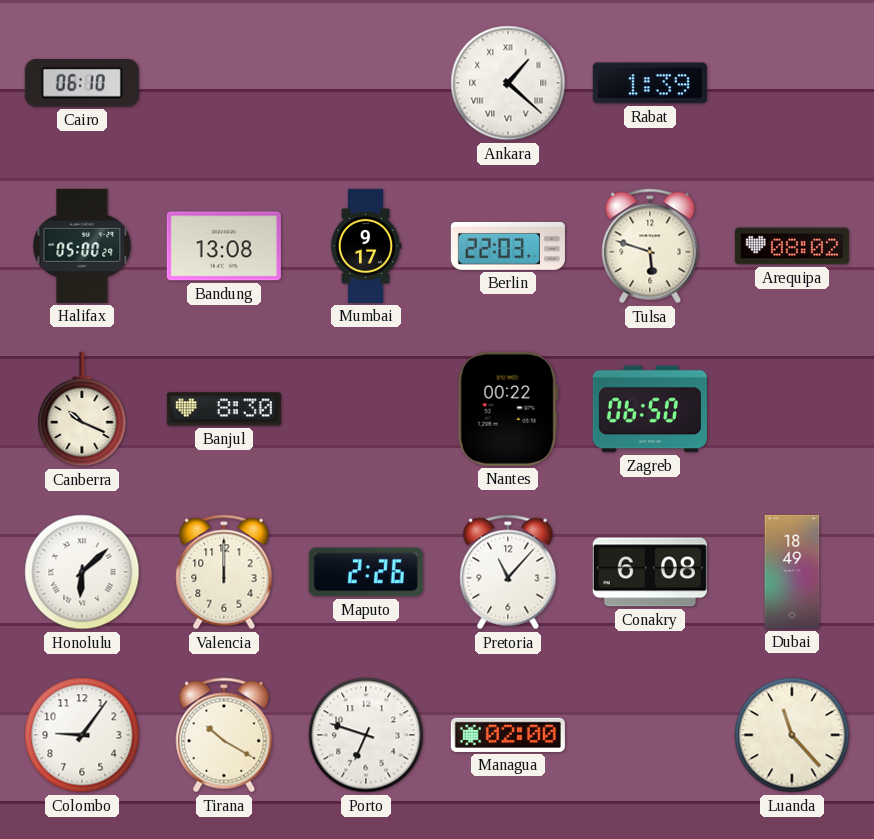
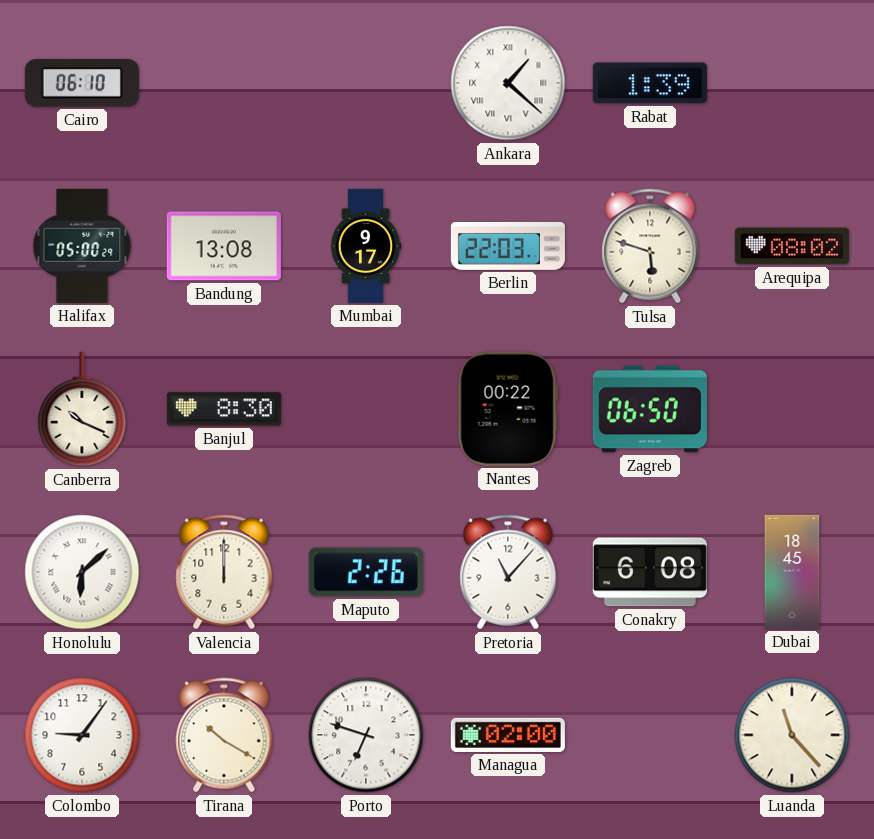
Dubai: 18:49 -> 18:45 (792, 572)
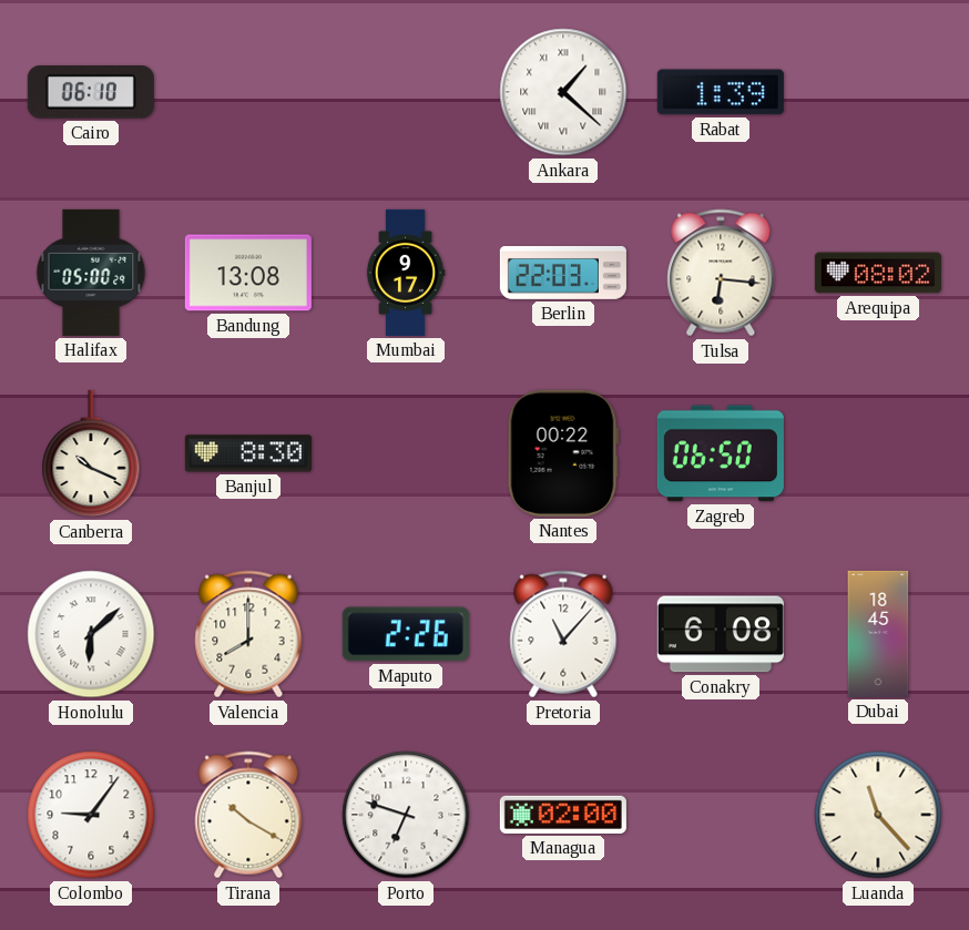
Tulsa: 5:48 -> 6:16 (721, 273)
Valencia: 12:00 -> 8:00 (248, 634)
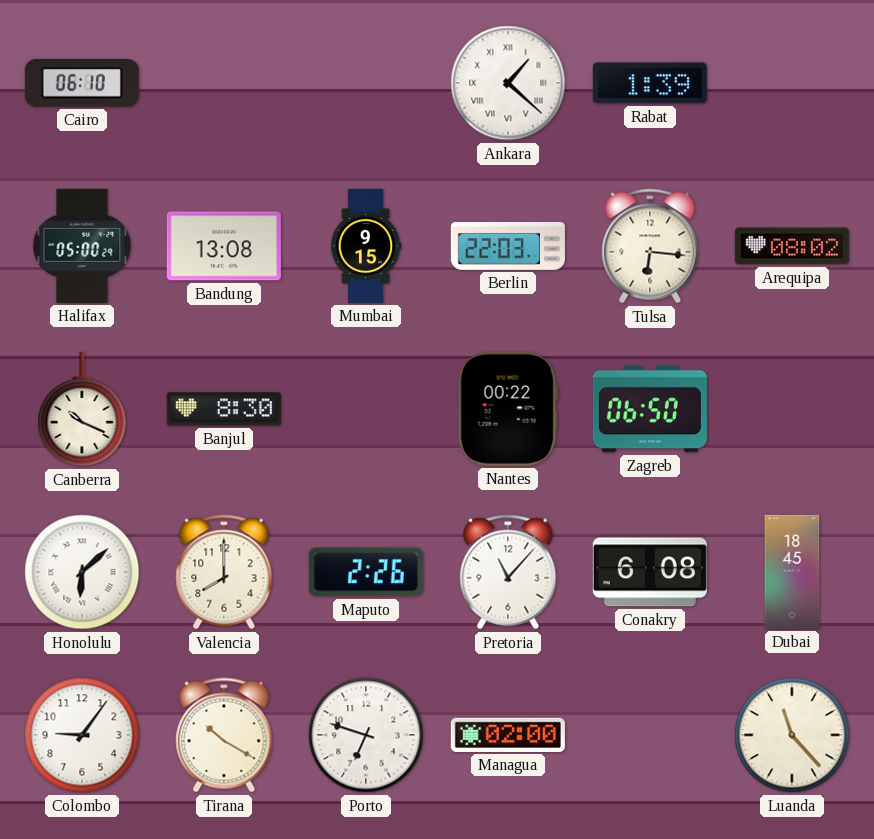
Mumbai: 9:17 -> 9:15 (366, 246)
